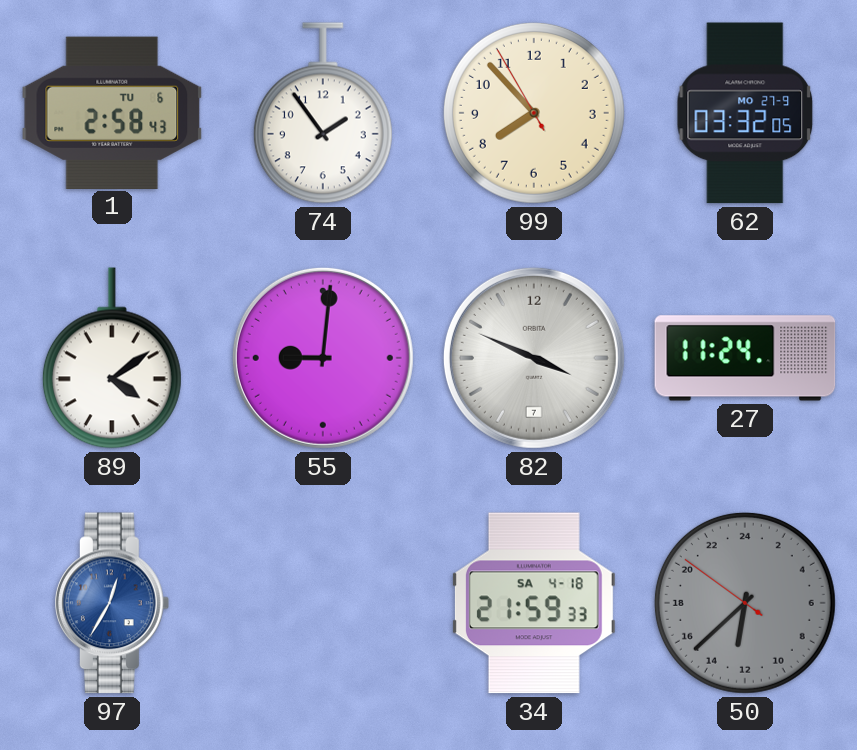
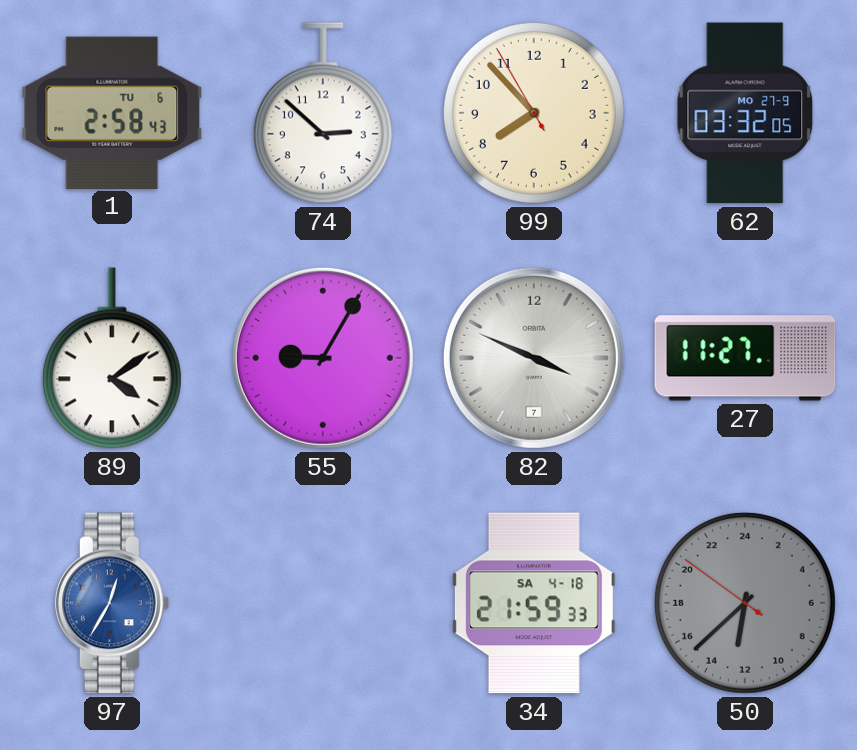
74: 1:54 -> 2:52 (323, 113)
55: 9:01 -> 9:05 (323, 358)
27: 11:24 -> 11:27 (745, 358)
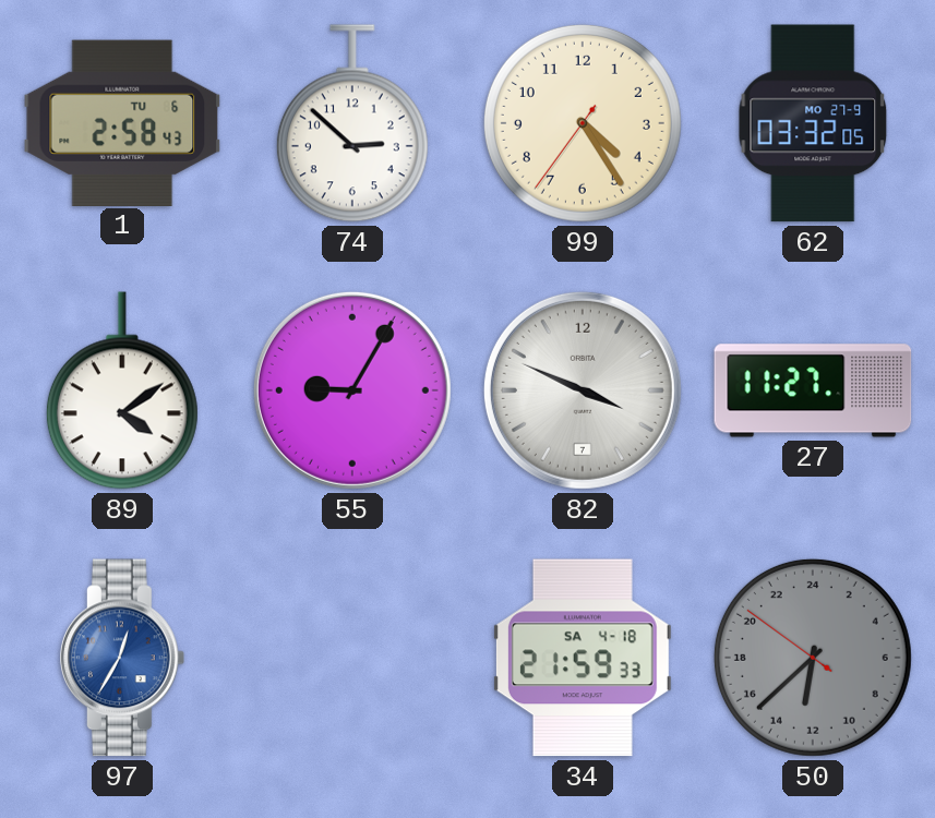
99: 7:52 -> 4:24 (583, 123)
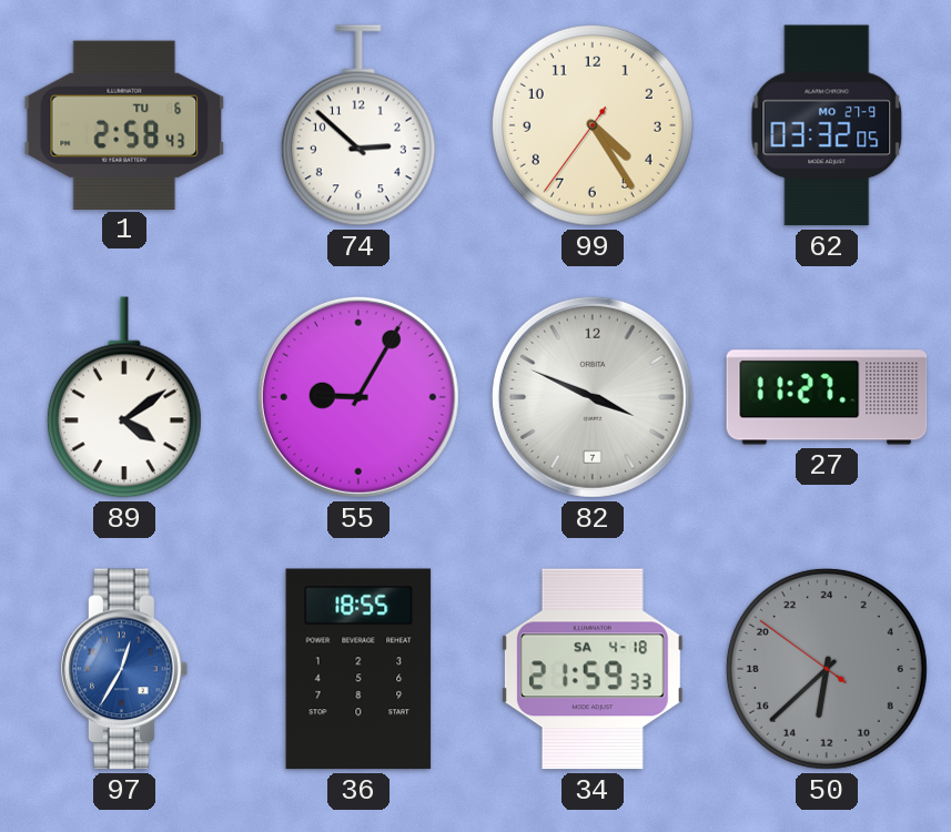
36: none -> 18:55 (358, 669)
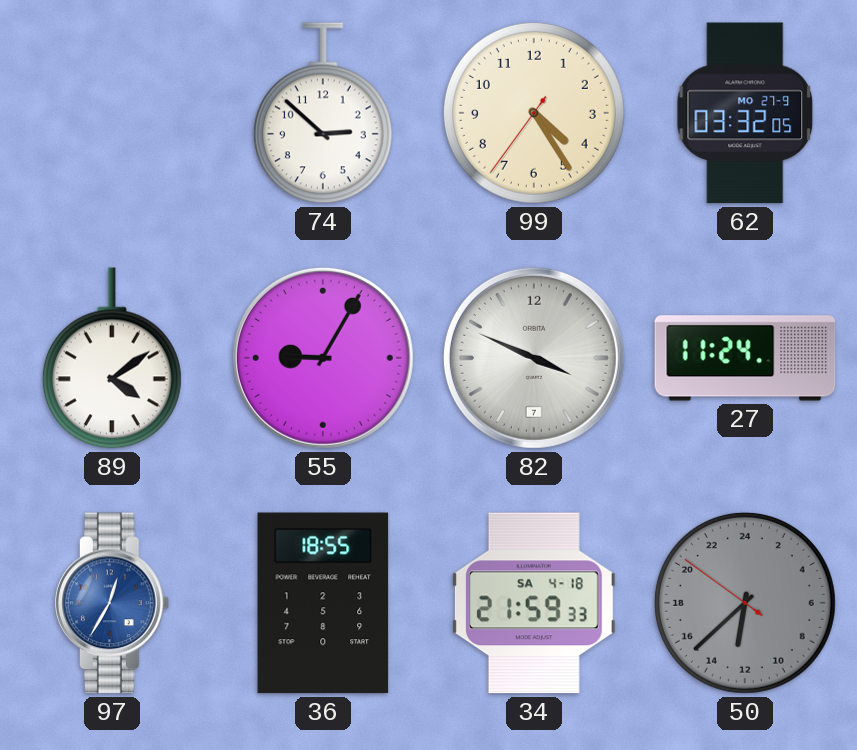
1: 2:58 -> none (124, 124)
27: 11:27 -> 11:24 (745, 358)
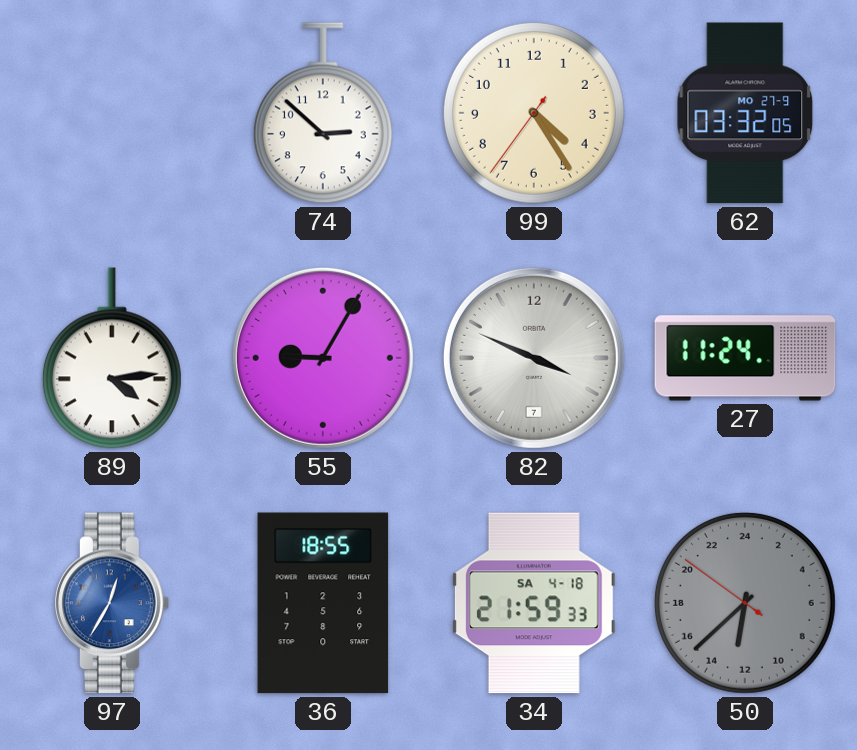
89: 4:09 -> 4:14 (112, 358)
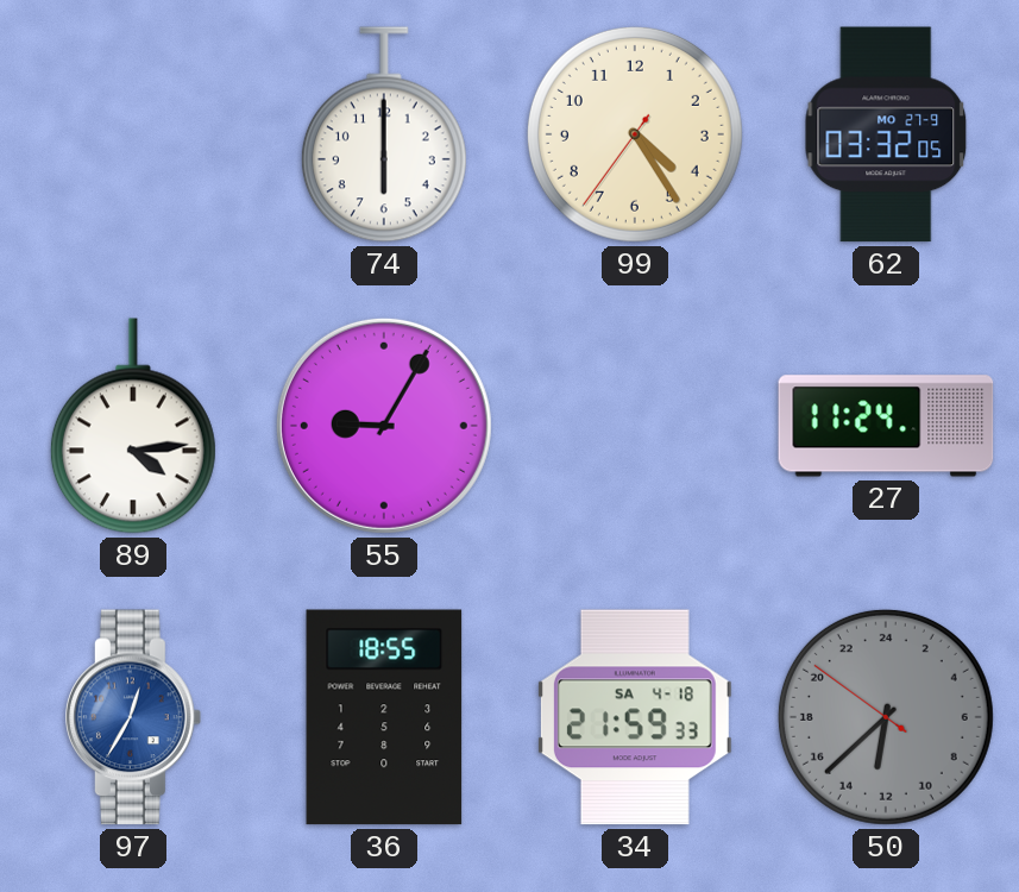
74: 2:52 -> 6:00 (384, 134)
82: 3:49 -> none (534, 358)
